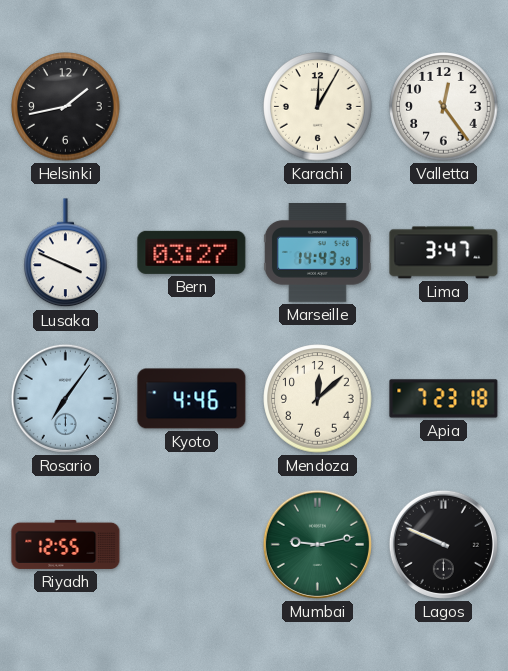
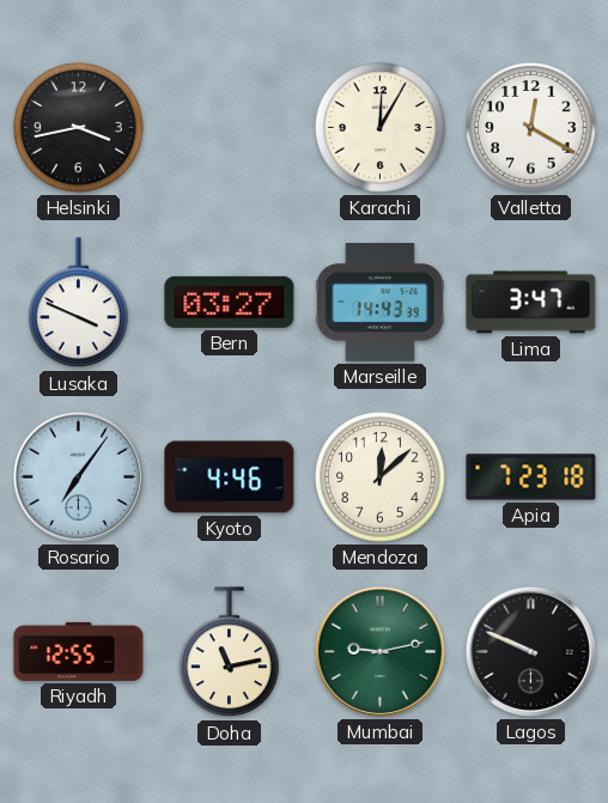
Helsinki: 1:43 -> 3:43 (79, 128)
Valletta: 12:24 -> 12:20 (531, 128)
Doha: none -> 11:13 (230, 652)
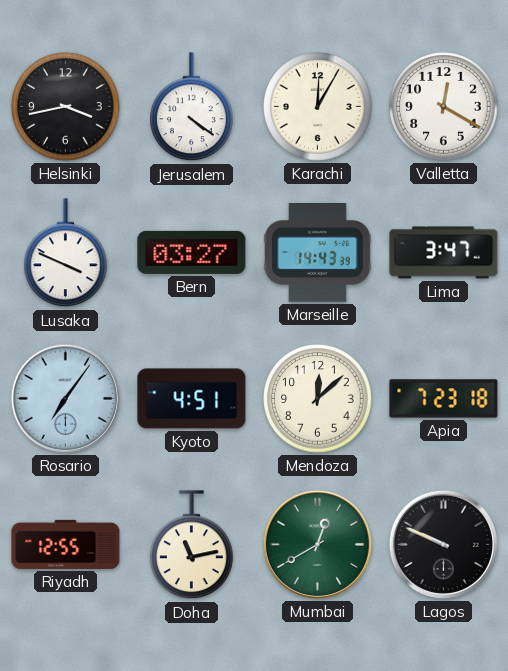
Jerusalem: none -> 4:21 (192, 107)
Kyoto: 4:46 -> 4:51 (192, 399)
Mumbai: 9:13 -> 12:40 (317, 544)
